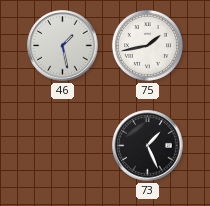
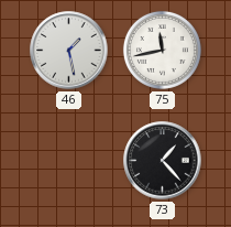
75: 1:43 -> 11:43 (162, 50)
73: 1:26 -> 1:23 (163, 161)
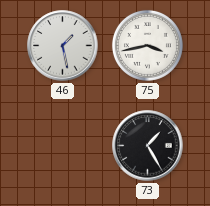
75: 11:43 -> 3:43 (147, 45)
73: 1:23 -> 1:25 (148, 146)
